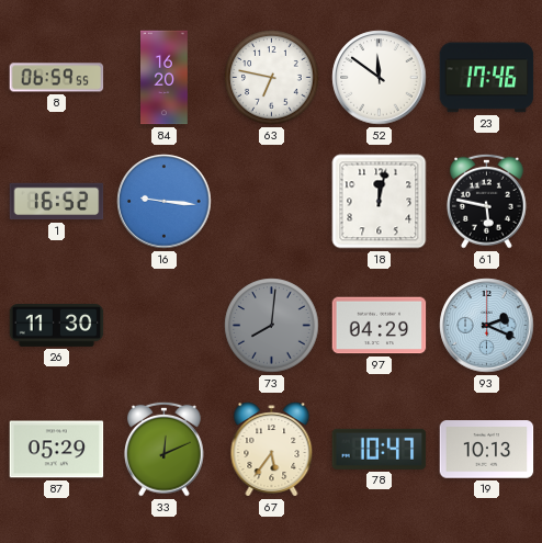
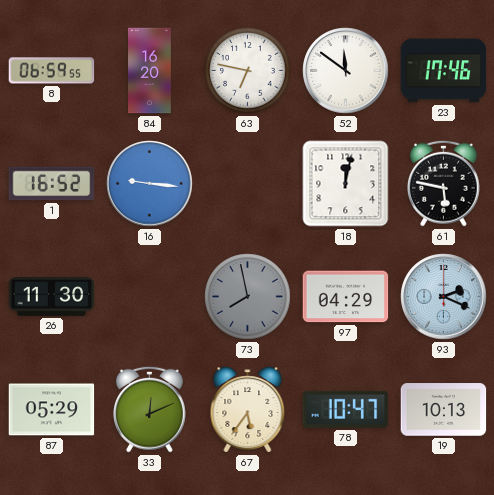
73: 8:01 -> 7:58 (248, 297)
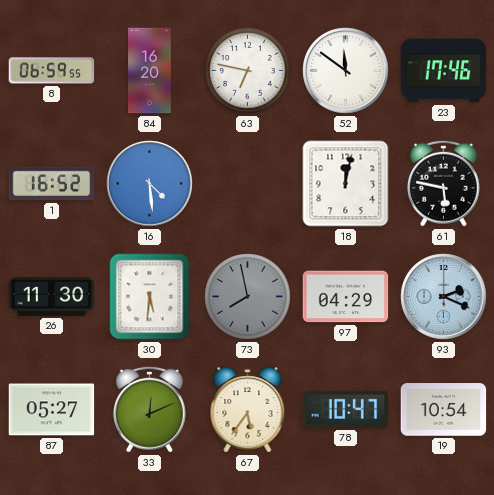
16: 9:16 -> 4:29 (150, 184)
30: none -> 5:31 (150, 297)
87: 05:29 -> 05:27 (52, 410)
19: 10:13 -> 10:54 (444, 410)
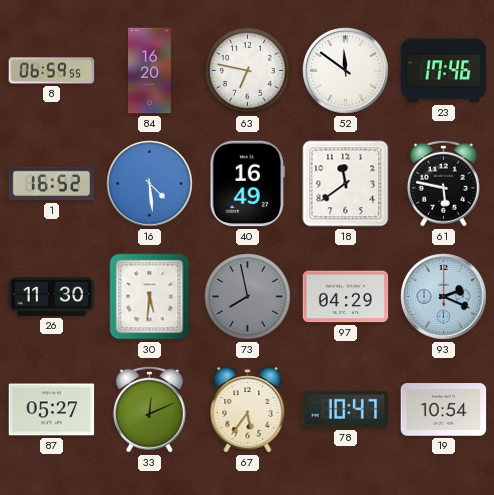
40: none -> 16:49 (248, 184)
18: 12:02 -> 11:39 (346, 184)
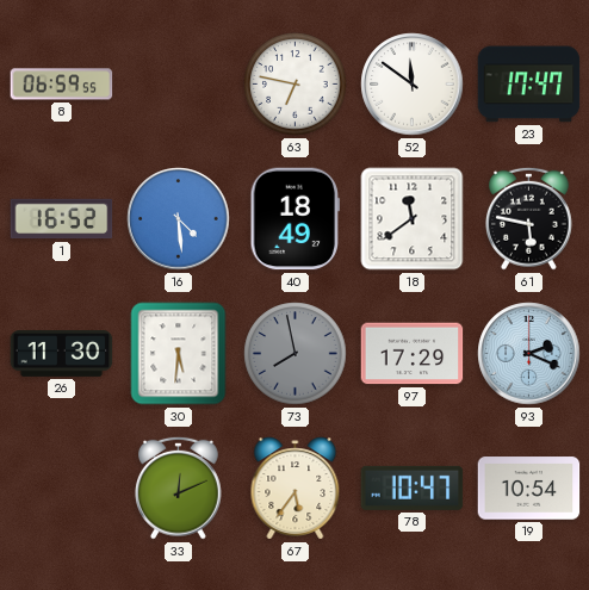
84: 16:20 -> none (150, 71)
23: 17:46 -> 17:47 (529, 85)
40: 16:49 -> 18:49 (296, 219)
97: 04:29 -> 17:29 (413, 354)
87: 05:27 -> none (52, 410)
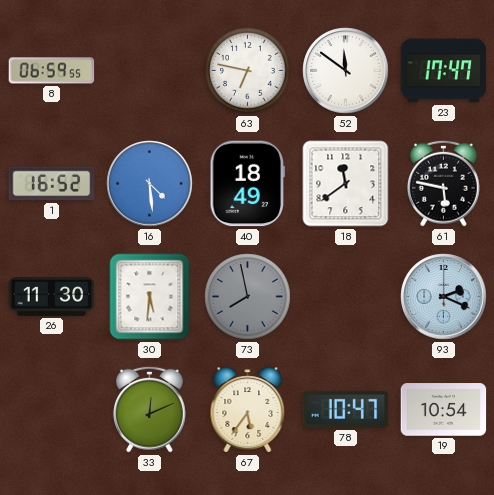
97: 17:29 -> none (413, 354)
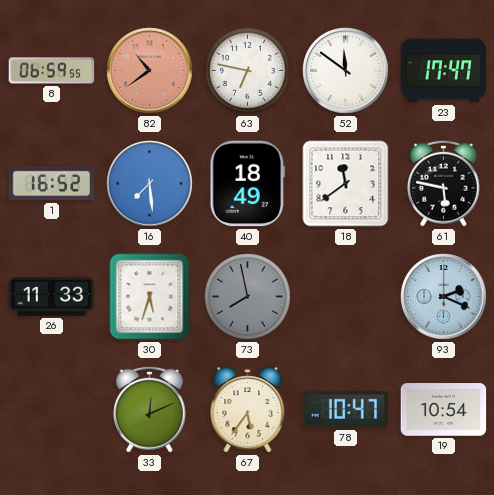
82: none -> 10:39 (150, 71)
16: 4:29 -> 7:29 (150, 184)
26: 11:30 -> 11:33 (52, 297)
30: 5:31 -> 5:33 (150, 297)
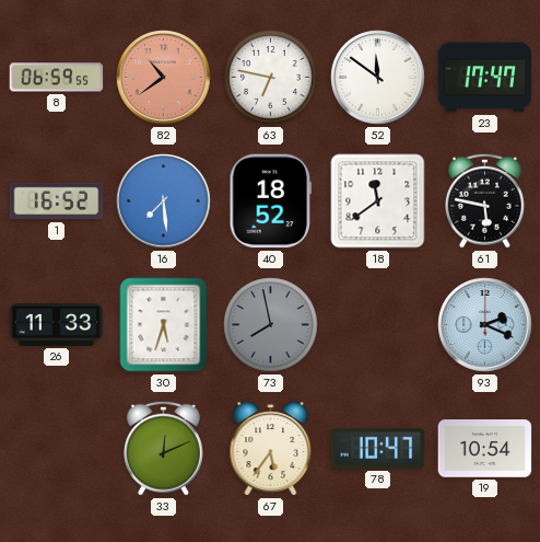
40: 18:49 -> 18:52 (271, 201)
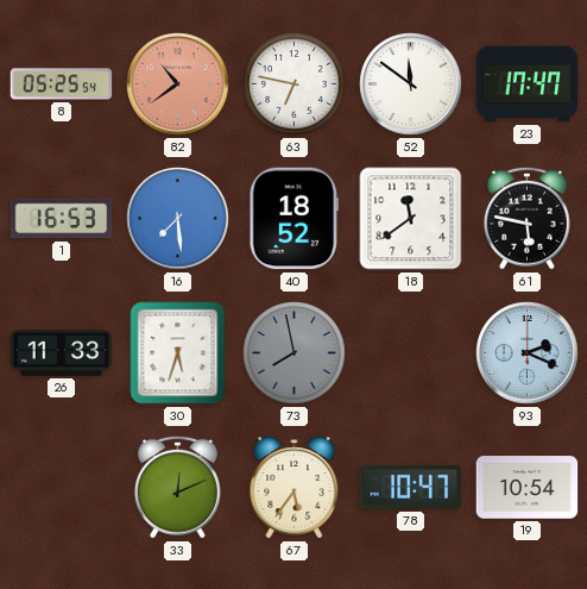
8: 06:59 -> 05:25 (62, 84)
1: 16:52 -> 16:53 (62, 219)
